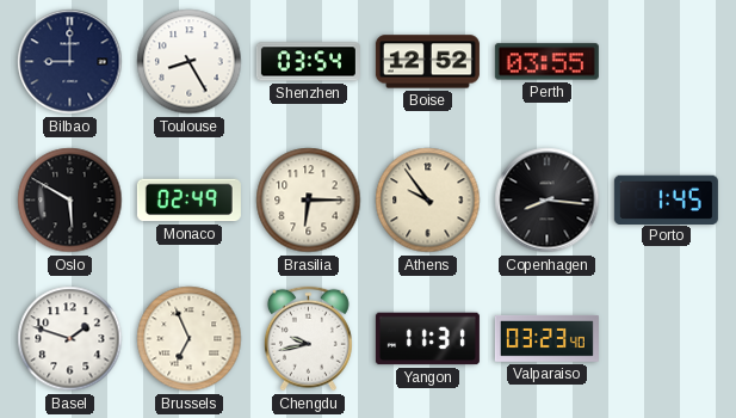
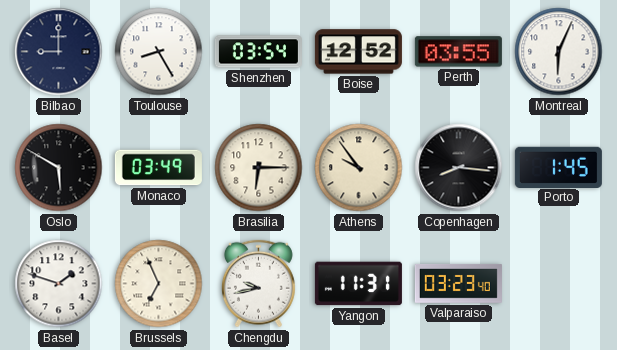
Montreal: none -> 6:04 (559, 52)
Monaco: 02:49 -> 03:49 (158, 168)
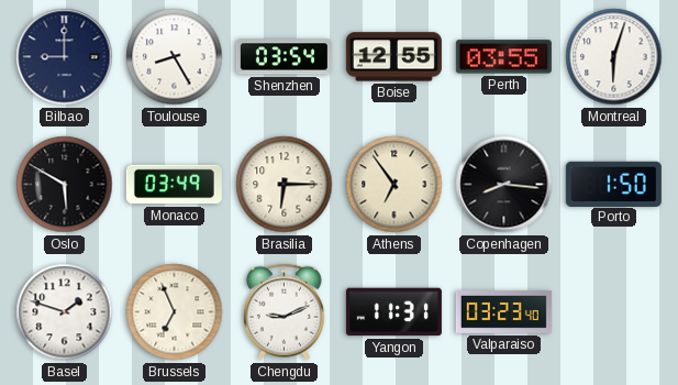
Boise: 12:52 -> 12:55 (393, 57)
Montreal: 6:04 -> 6:03 (614, 57)
Athens: 9:54 -> 6:54 (394, 185)
Porto: 1:45 -> 1:50 (613, 184)
Chengdu: 9:43 -> 9:11 (284, 312)
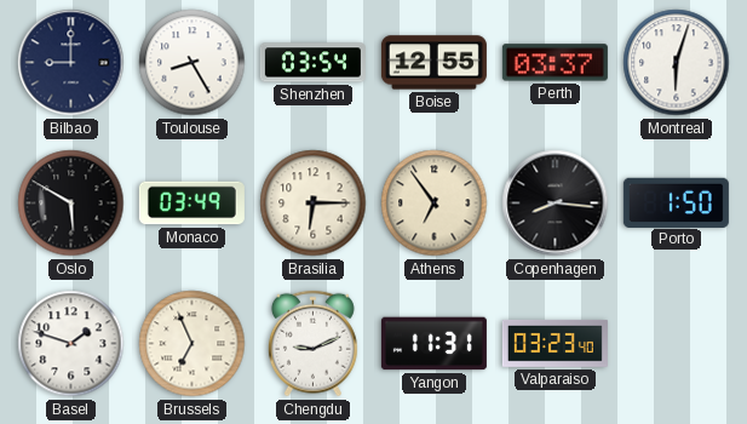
Perth: 03:55 -> 03:37 (554, 63)
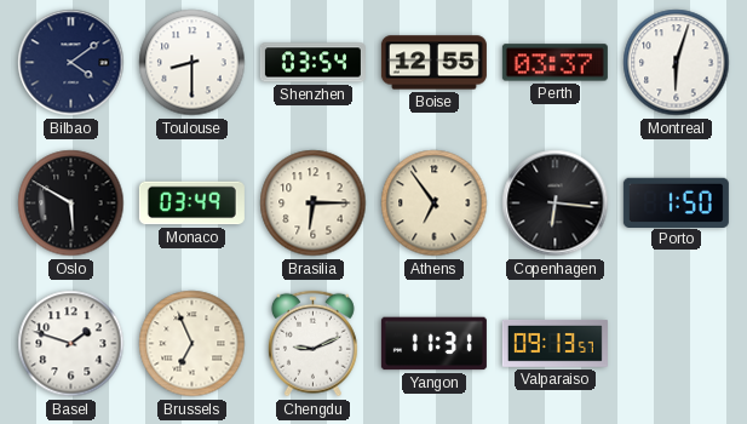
Bilbao: 9:00 -> 4:09 (71, 63)
Toulouse: 8:25 -> 8:30 (193, 63)
Copenhagen: 8:16 -> 6:16 (556, 204)
Valparaiso: 03:23 -> 09:13 (554, 343)
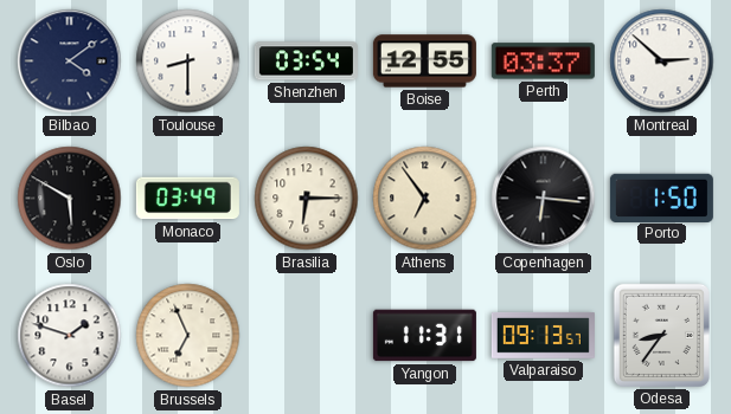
Montreal: 6:03 -> 2:52 (662, 62)
Chengdu: 9:11 -> none (312, 344)
Odesa: none -> 8:36 (661, 335)
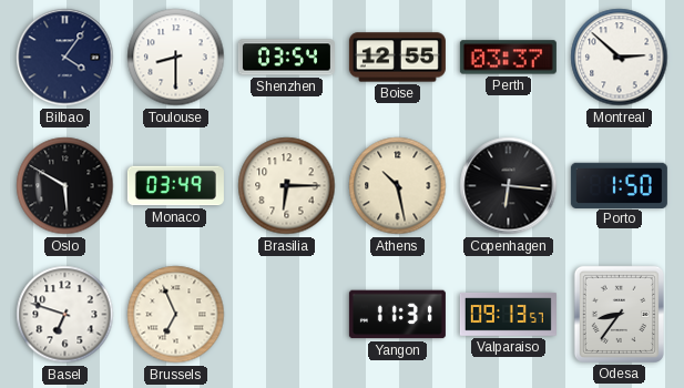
Bilbao: 4:09 -> 4:06 (65, 58)
Athens: 6:54 -> 10:28 (398, 186)
Basel: 1:48 -> 6:48 (65, 315)
